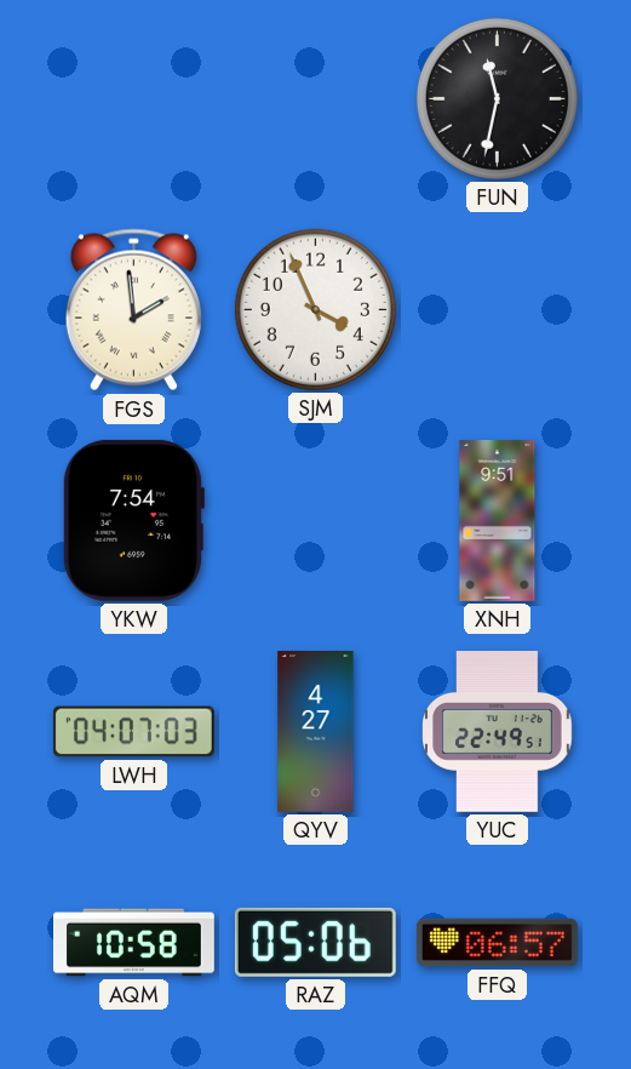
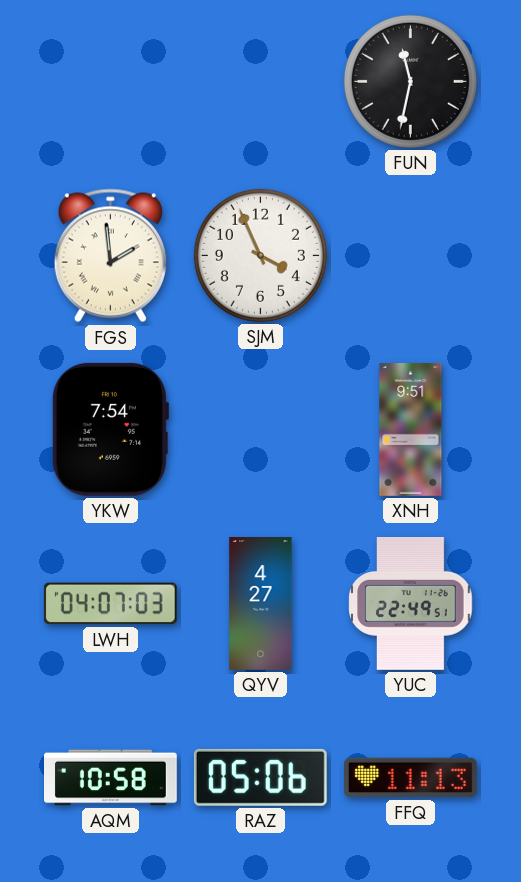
FFQ: 06:57 -> 11:13 (410, 778)
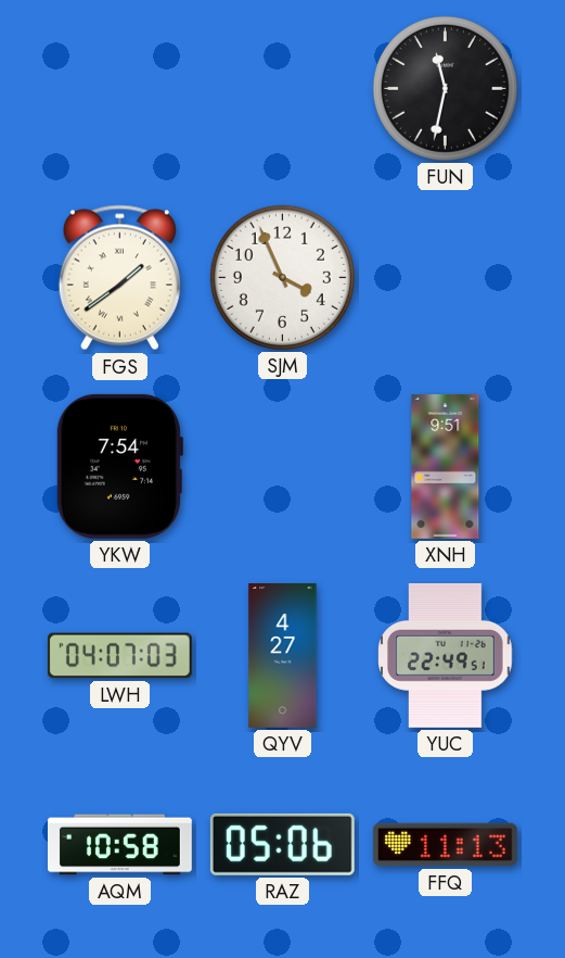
FGS: 1:59 -> 1:39 (119, 278)
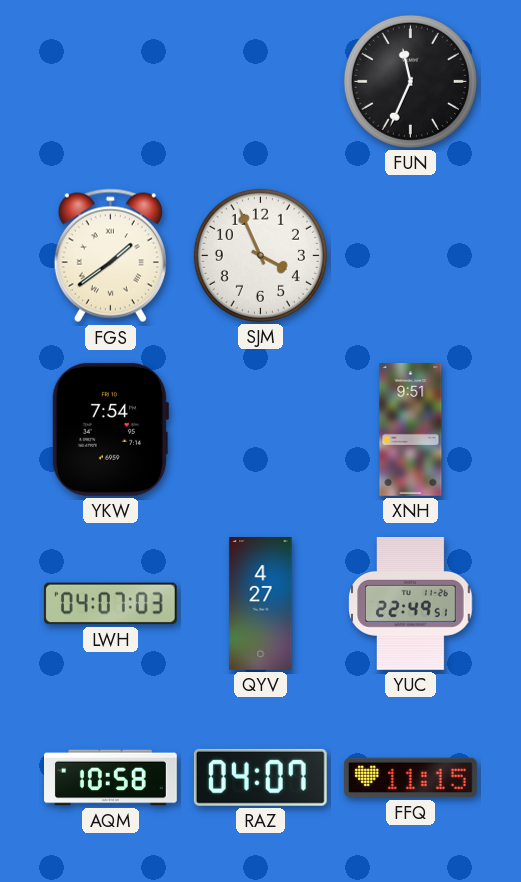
FUN: 11:32 -> 11:34 (410, 81)
RAZ: 05:06 -> 04:07 (260, 777)
FFQ: 11:13 -> 11:15 (410, 778)
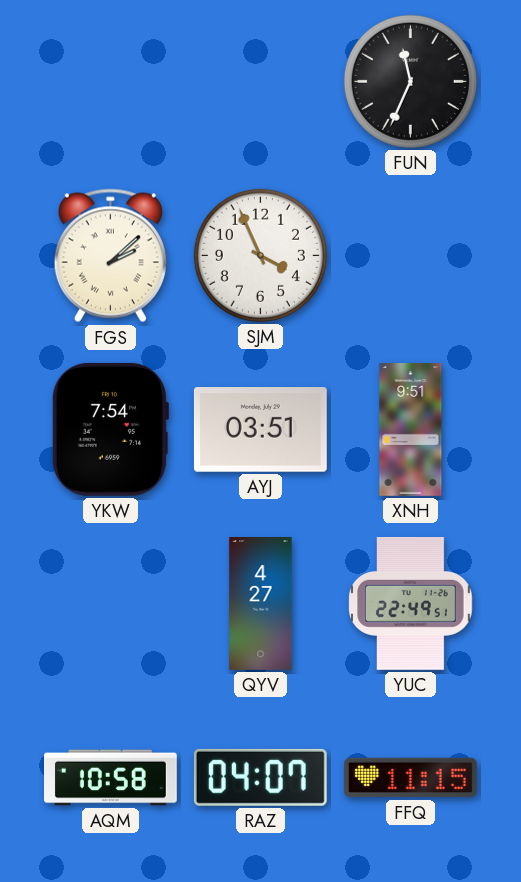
FGS: 1:39 -> 2:08 (110, 256)
AYJ: none -> 03:51 (260, 430)
LWH: 04:07 -> none (110, 604)
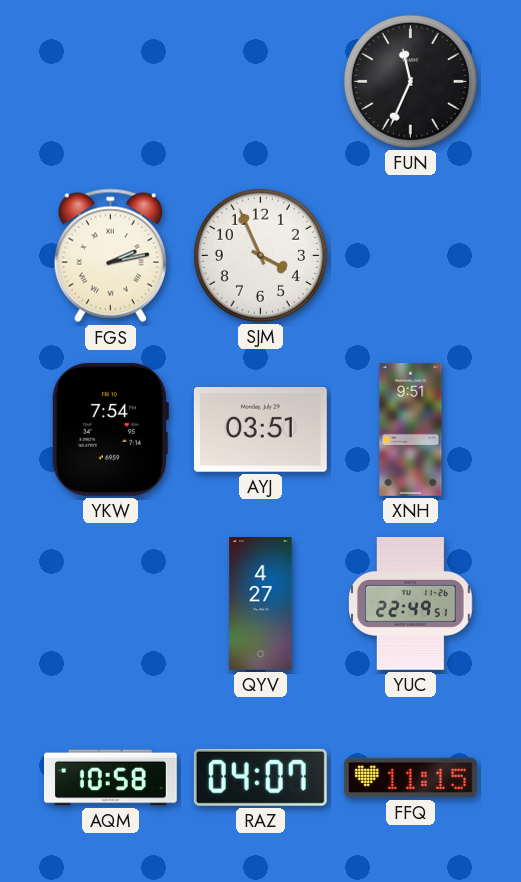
FGS: 2:08 -> 2:13 (110, 256)
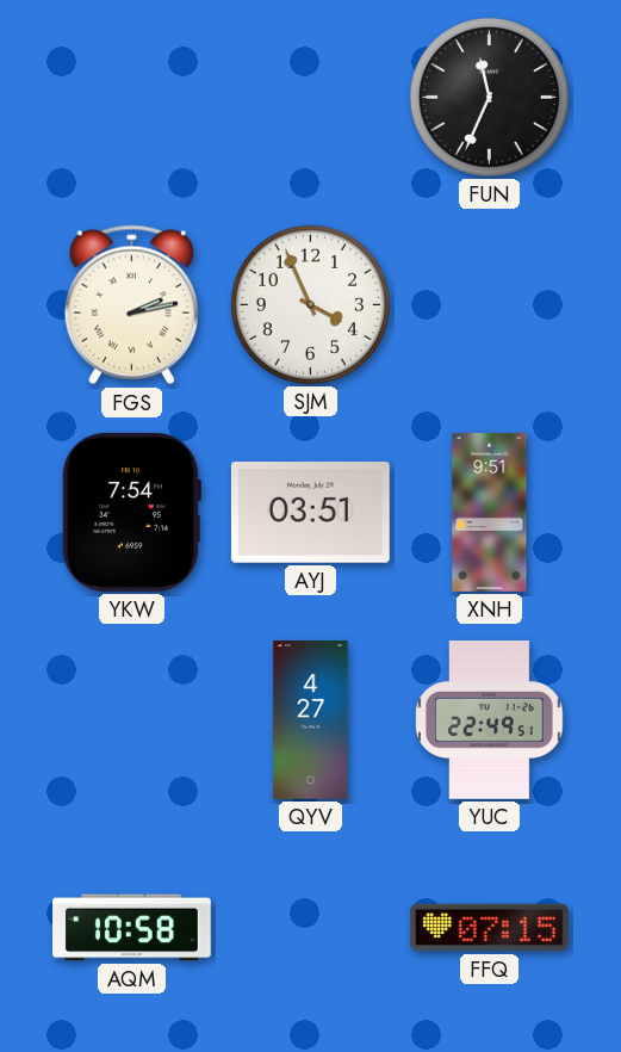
RAZ: 04:07 -> none (260, 777)
FFQ: 11:15 -> 07:15 (489, 928)
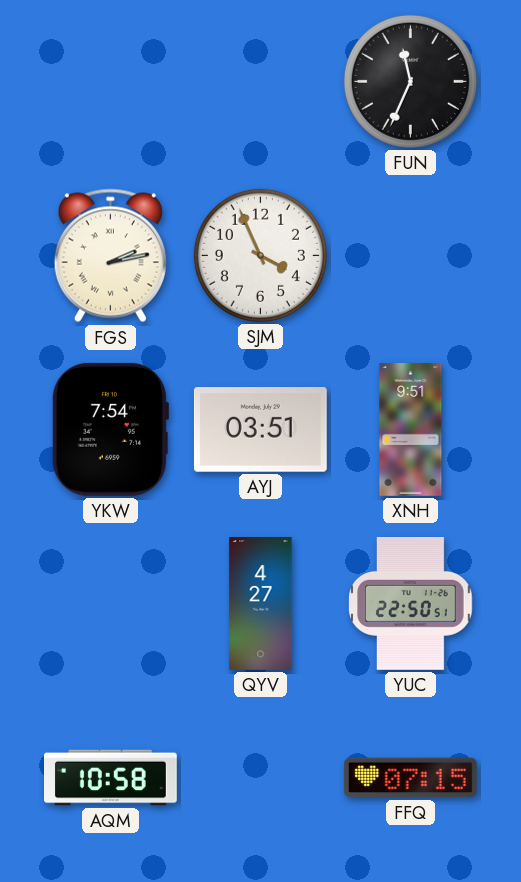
YUC: 22:49 -> 22:50 (411, 604)
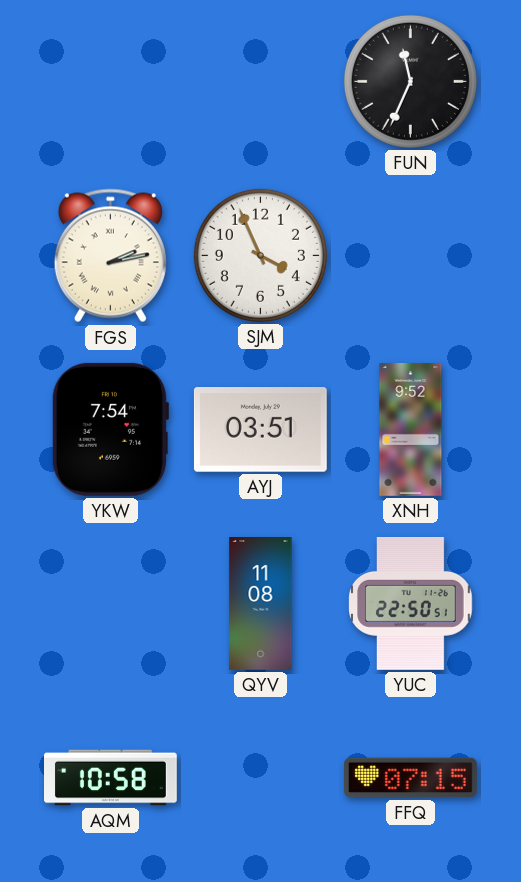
XNH: 9:51 -> 9:52 (411, 430)
QYV: 4:27 -> 11:08 (261, 604)
